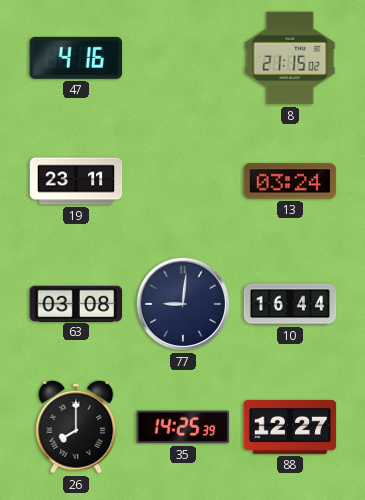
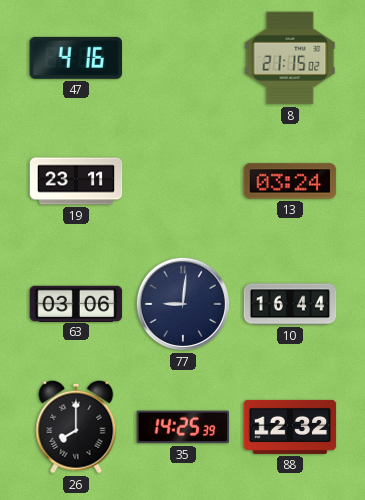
63: 03:08 -> 03:06 (76, 303)
88: 12:27 -> 12:32 (290, 427)
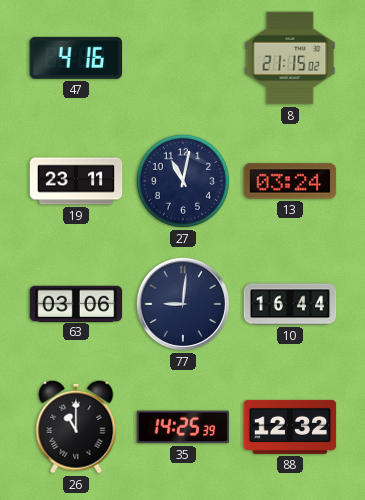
27: none -> 11:02 (183, 181)
26: 8:00 -> 11:00 (76, 427)
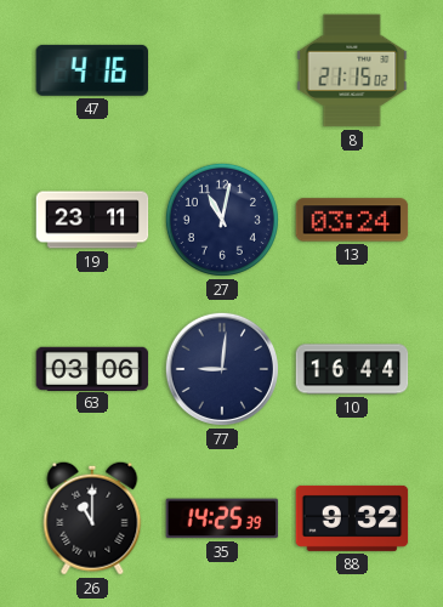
88: 12:32 -> 9:32 (352, 518)
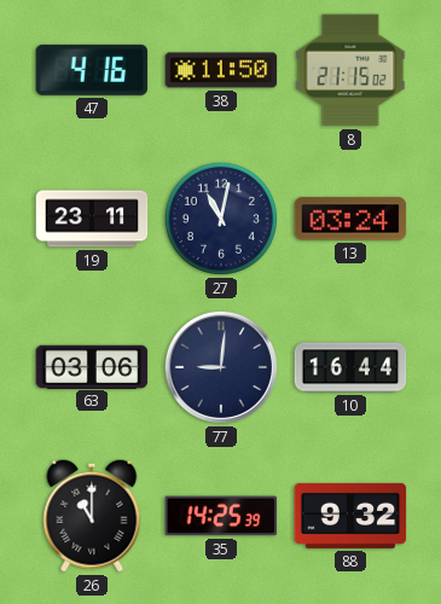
38: none -> 11:50 (221, 70)
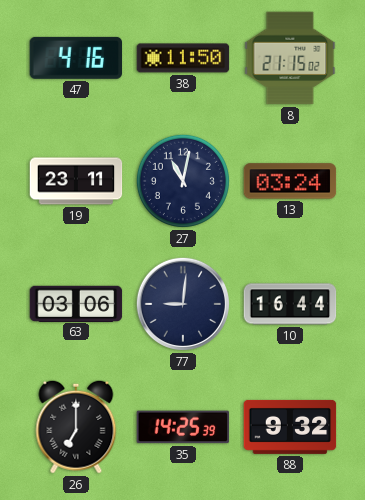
26: 11:00 -> 7:00 (76, 427)
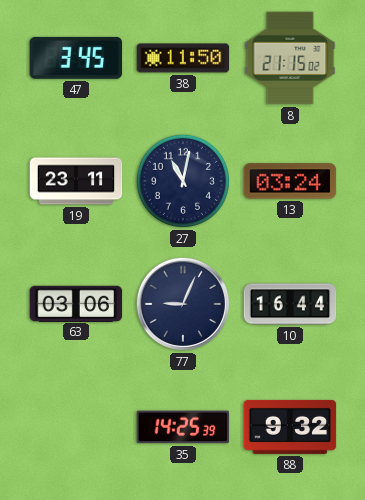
47: 4:16 -> 3:45 (76, 58)
77: 9:01 -> 9:04 (183, 304)
26: 7:00 -> none (76, 427)
